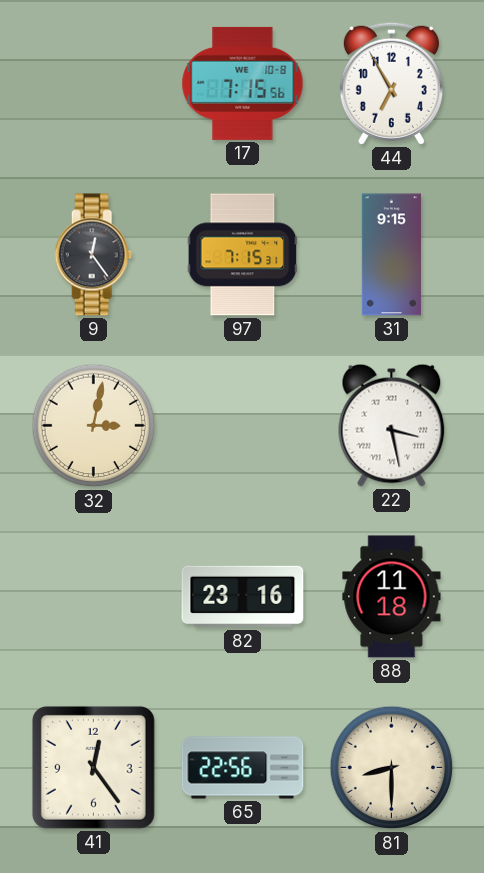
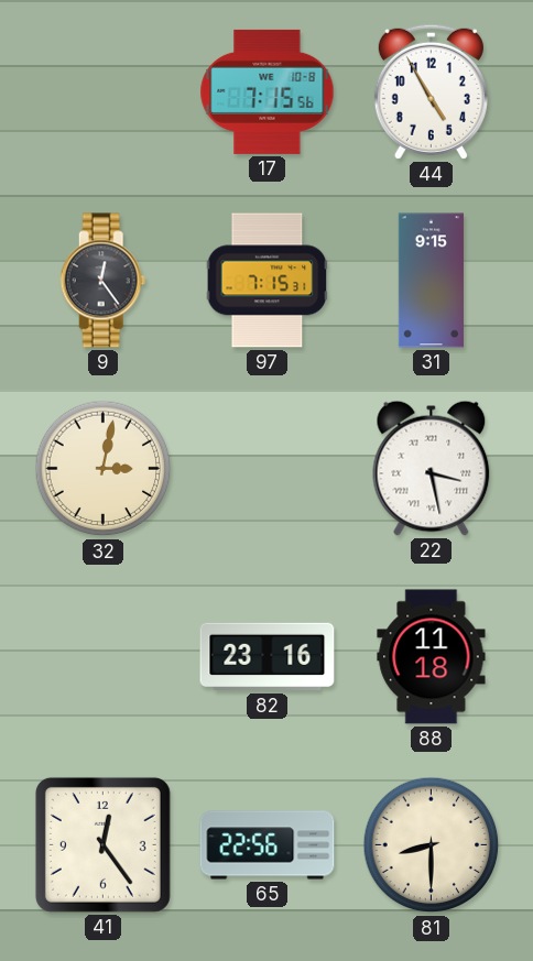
44: 6:55 -> 4:55 (431, 91)
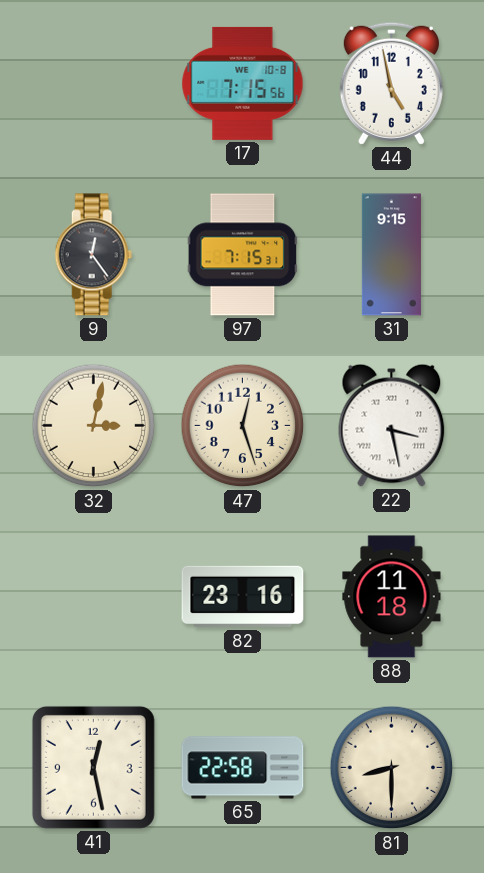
44: 4:55 -> 4:58 (391, 83)
47: none -> 12:27 (243, 426)
41: 12:24 -> 12:28 (93, 767)
65: 22:56 -> 22:58 (243, 768)
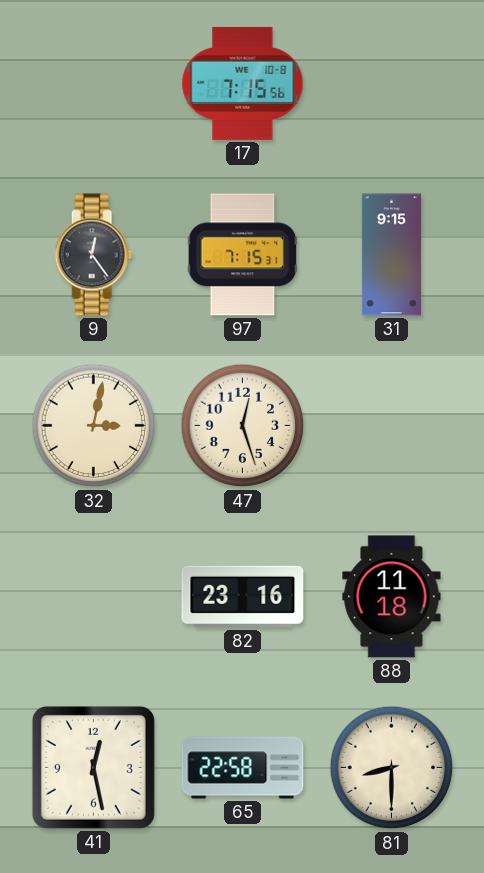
44: 4:58 -> none (391, 83)
22: 3:28 -> none (392, 425)
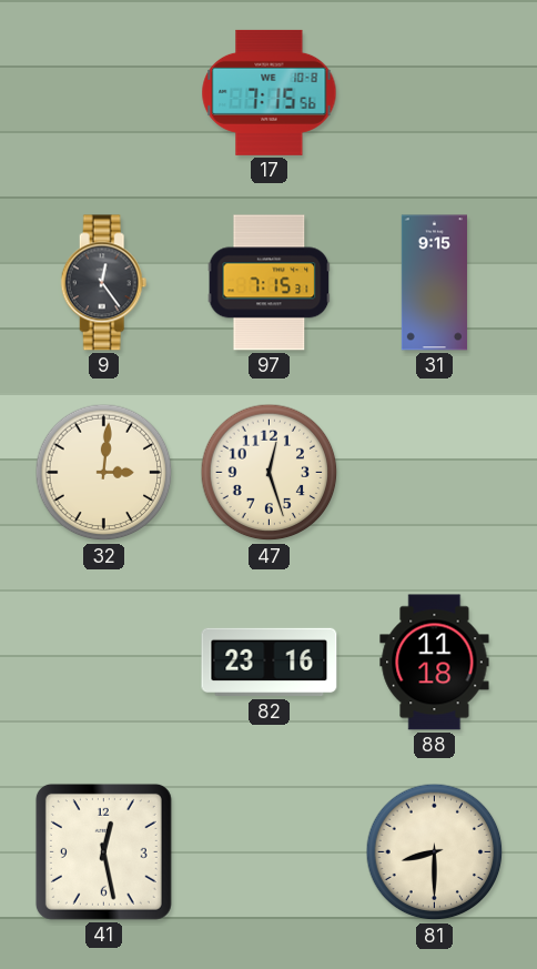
32: 3:02 -> 3:01 (104, 473)
65: 22:58 -> none (243, 768)
